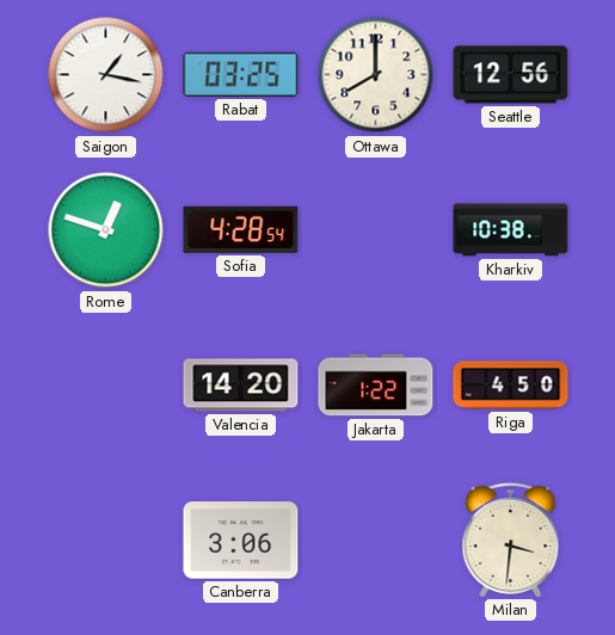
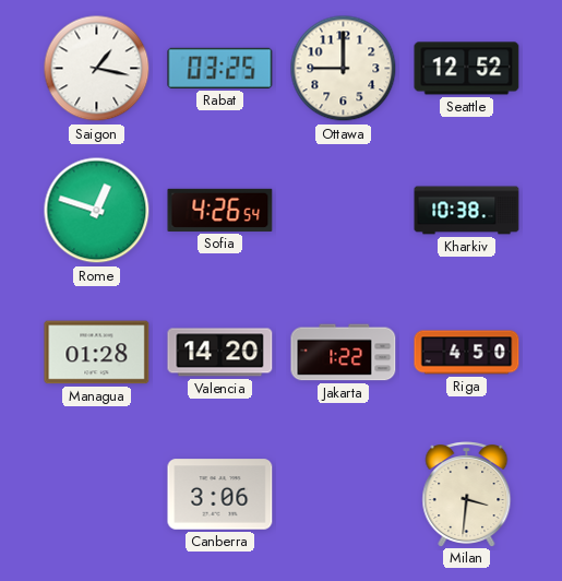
Ottawa: 8:00 -> 9:00 (344, 69)
Seattle: 12:56 -> 12:52 (467, 69)
Sofia: 4:28 -> 4:26 (220, 210)
Managua: none -> 01:28 (97, 353)
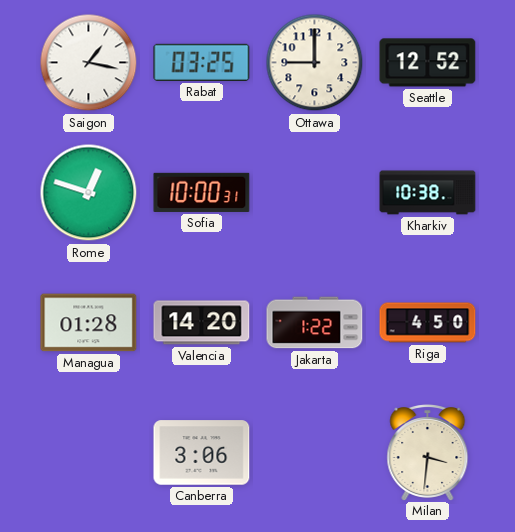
Sofia: 4:26 -> 10:00 (202, 192)
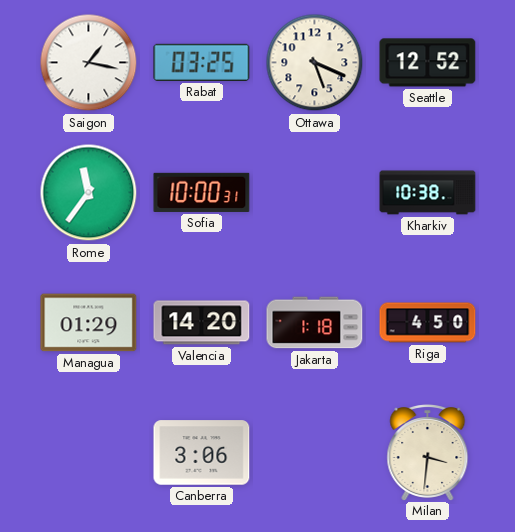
Ottawa: 9:00 -> 5:19 (315, 63)
Rome: 12:48 -> 11:36 (89, 193)
Managua: 01:28 -> 01:29 (89, 323)
Jakarta: 1:22 -> 1:18 (315, 323)
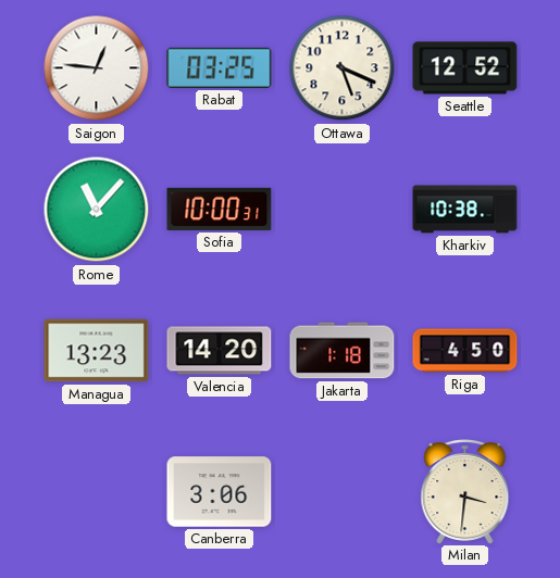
Saigon: 1:17 -> 12:46 (97, 68)
Rome: 11:36 -> 11:07 (97, 210)
Managua: 01:29 -> 13:23 (97, 351)
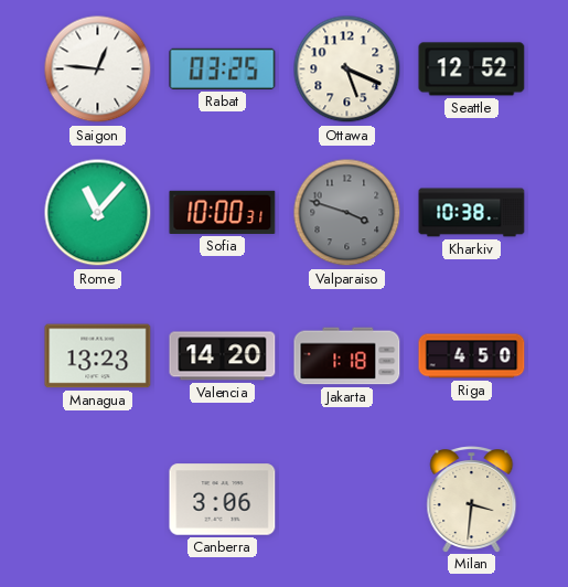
Valparaiso: none -> 3:48 (347, 213)
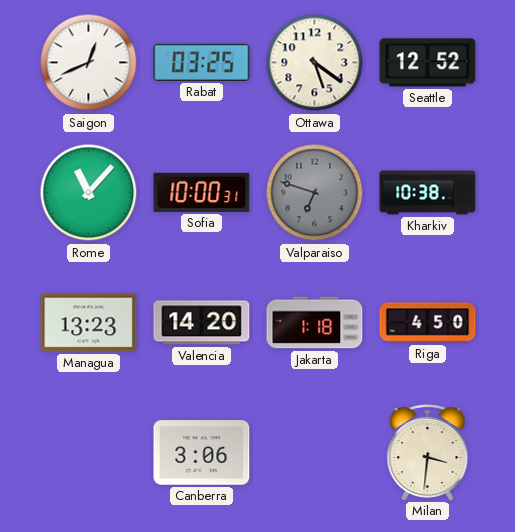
Saigon: 12:46 -> 12:41 (89, 63)
Ottawa: 5:19 -> 5:21 (315, 63)
Valparaiso: 3:48 -> 6:48 (315, 193)
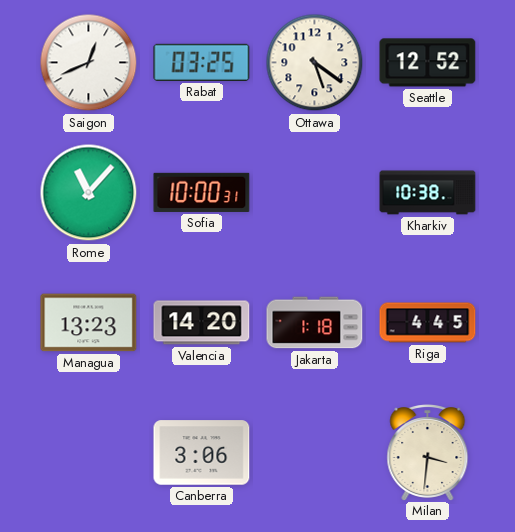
Valparaiso: 6:48 -> none (315, 193)
Riga: 4:50 -> 4:45 (428, 323)
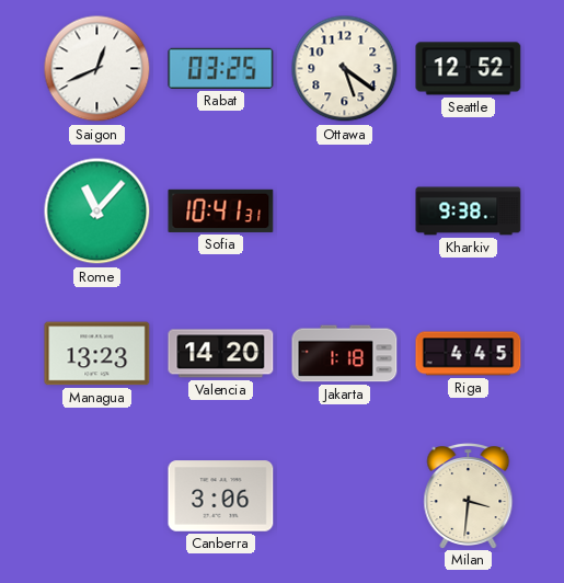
Sofia: 10:00 -> 10:41 (221, 210)
Kharkiv: 10:38 -> 9:38 (469, 212)
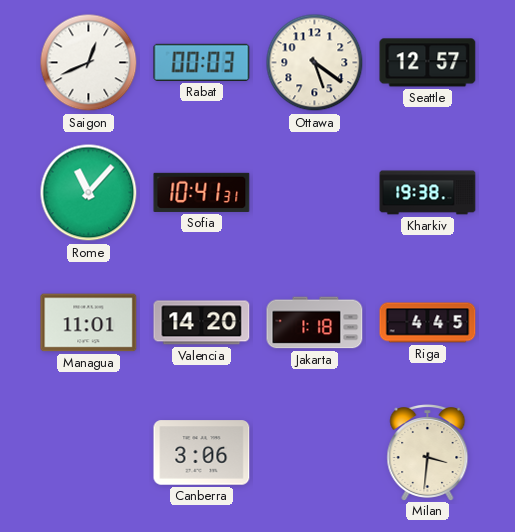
Rabat: 03:25 -> 00:03 (202, 62)
Seattle: 12:52 -> 12:57 (428, 63)
Kharkiv: 9:38 -> 19:38 (428, 193)
Managua: 13:23 -> 11:01 (89, 323)
